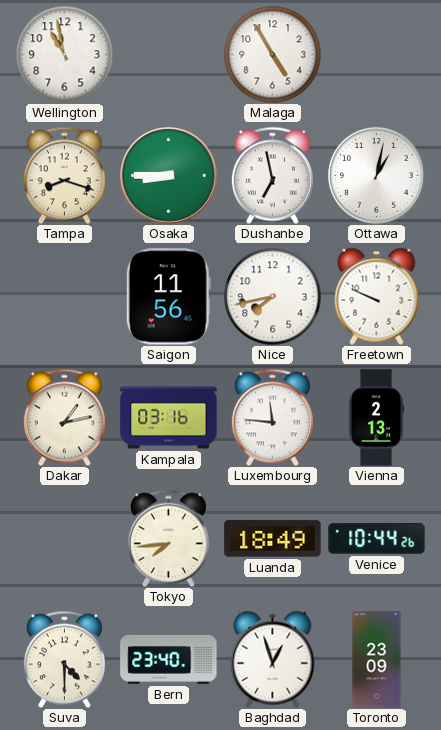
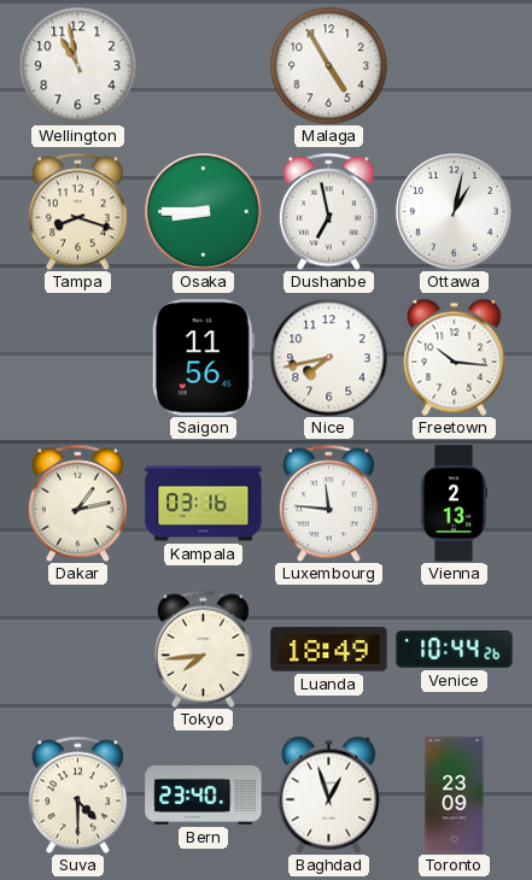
Freetown: 9:49 -> 10:16 (455, 357)
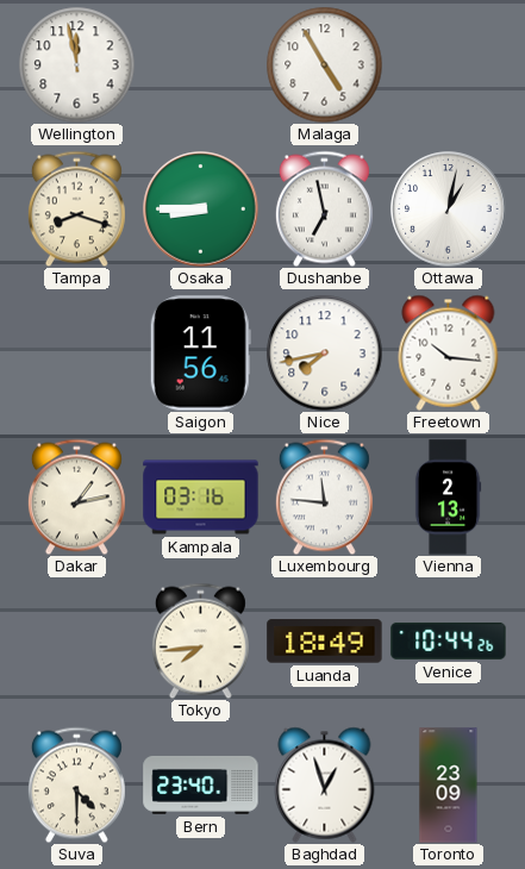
Wellington: 10:58 -> 11:58 (76, 64)
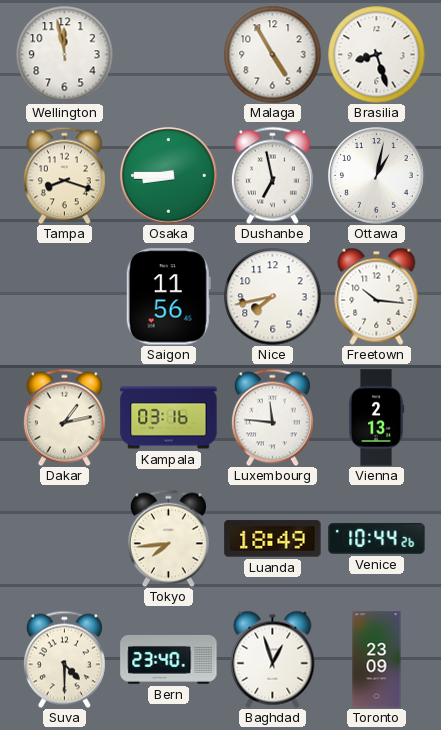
Brasilia: none -> 8:27 (376, 54)
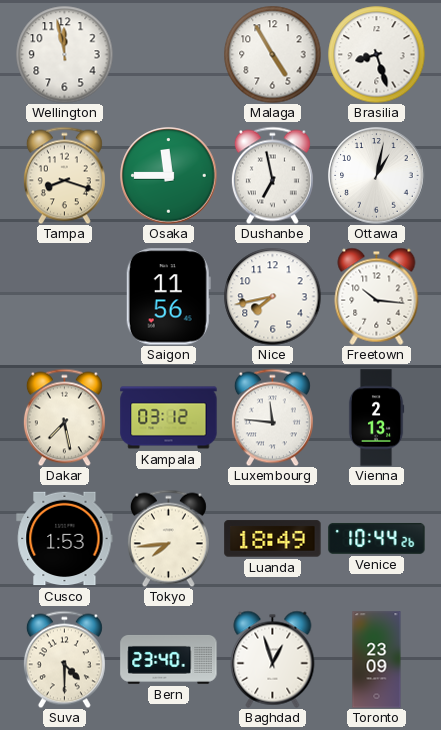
Osaka: 8:45 -> 11:45 (169, 176)
Dakar: 1:13 -> 7:28 (64, 417)
Kampala: 03:16 -> 03:12 (169, 418)
Cusco: none -> 1:53 (65, 539)
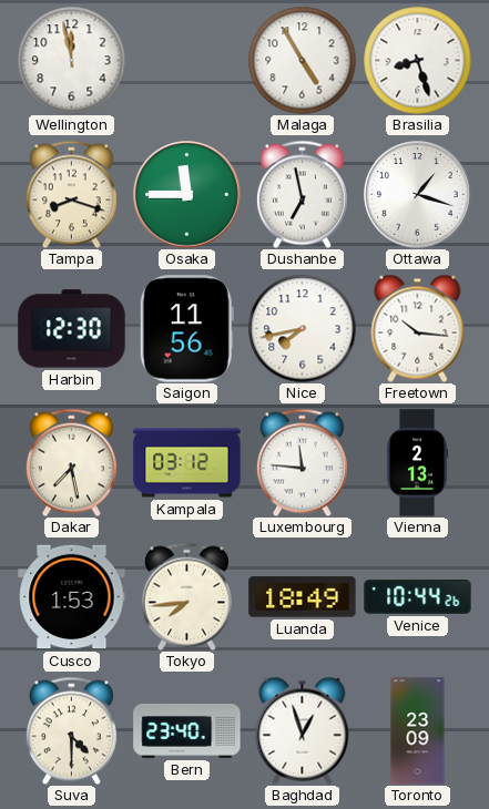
Ottawa: 1:02 -> 1:18 (418, 195)
Harbin: none -> 12:30 (72, 329)
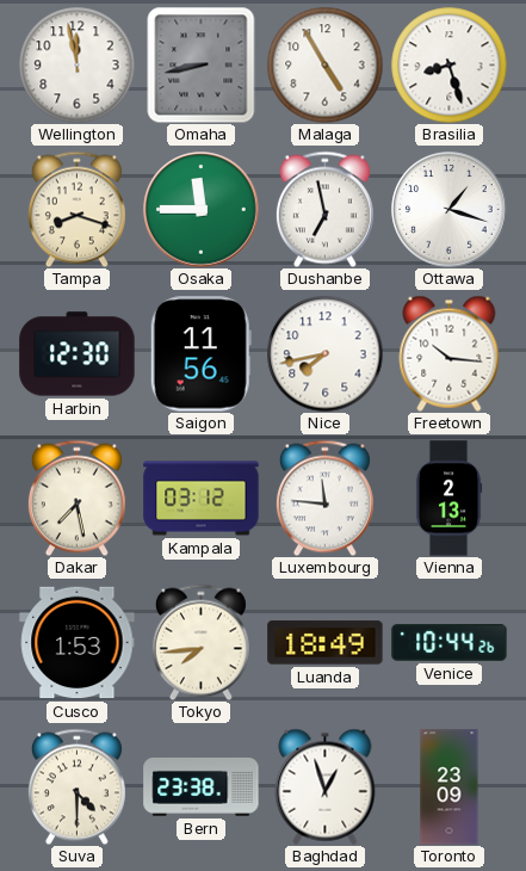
Omaha: none -> 8:43 (202, 64)
Bern: 23:40 -> 23:38 (202, 786)
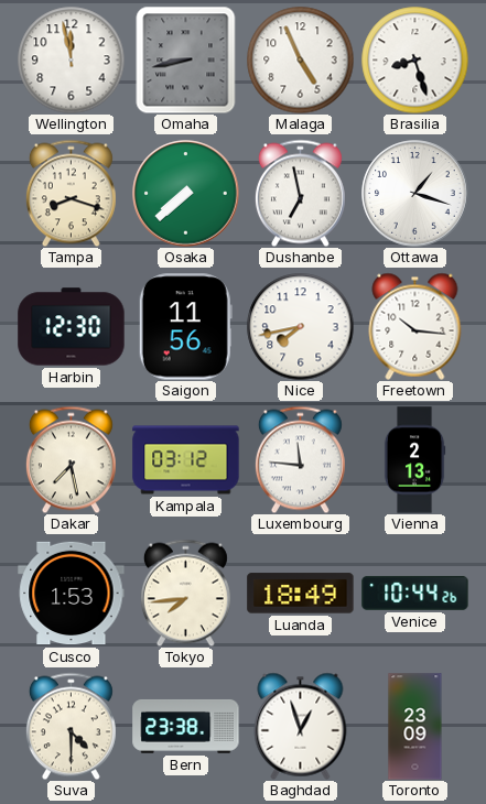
Malaga: 4:55 -> 4:56 (300, 59)
Osaka: 11:45 -> 7:38 (186, 194)
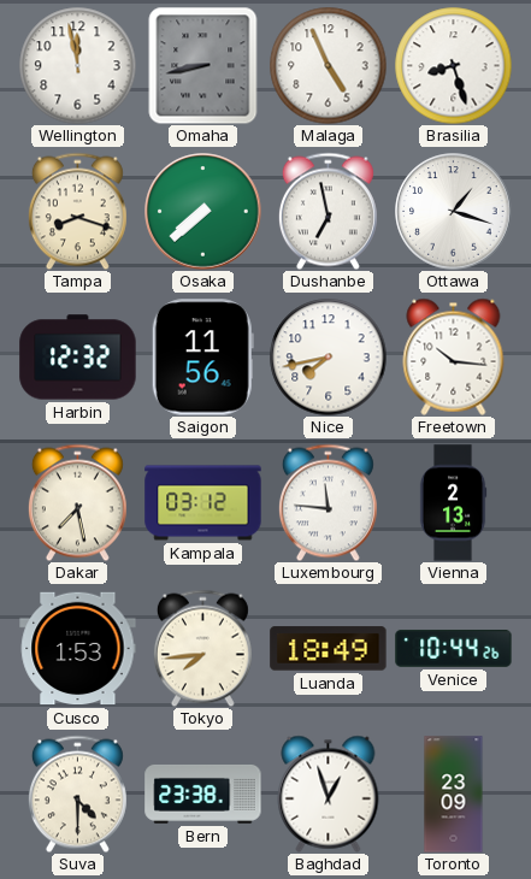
Harbin: 12:30 -> 12:32 (78, 358)
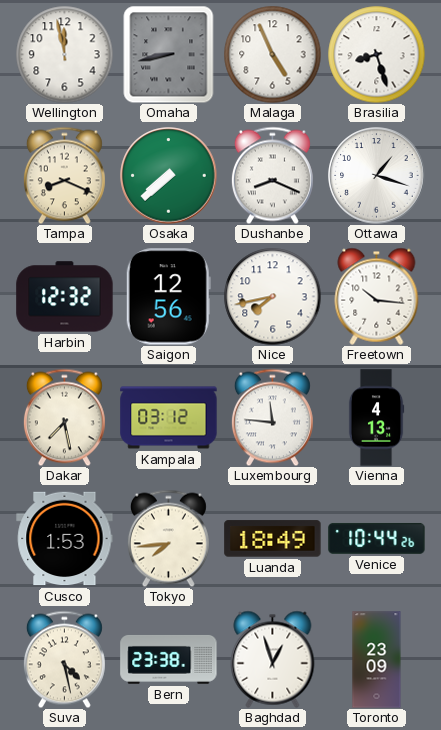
Tampa: 8:18 -> 8:19 (64, 175)
Dushanbe: 6:58 -> 8:19 (272, 175)
Saigon: 11:56 -> 12:56 (168, 297)
Vienna: 2:13 -> 4:13 (376, 418)
Suva: 4:30 -> 4:28 (64, 659)
